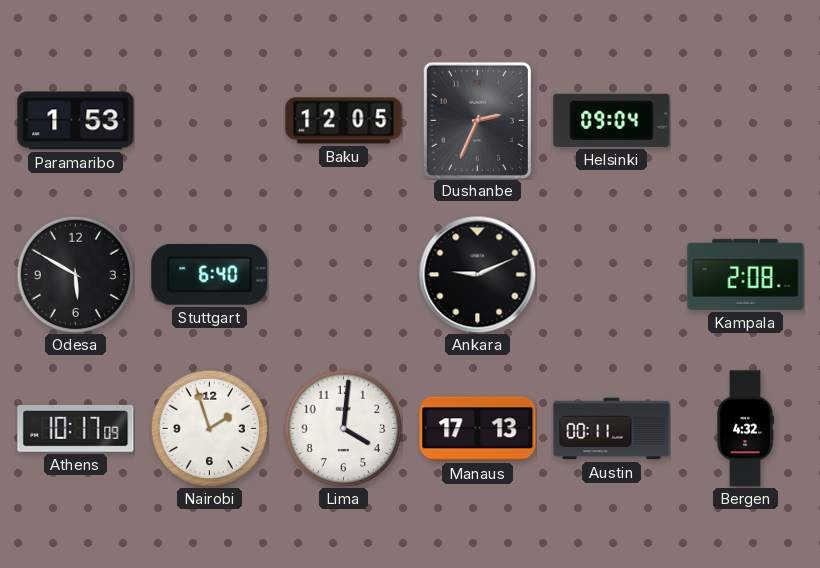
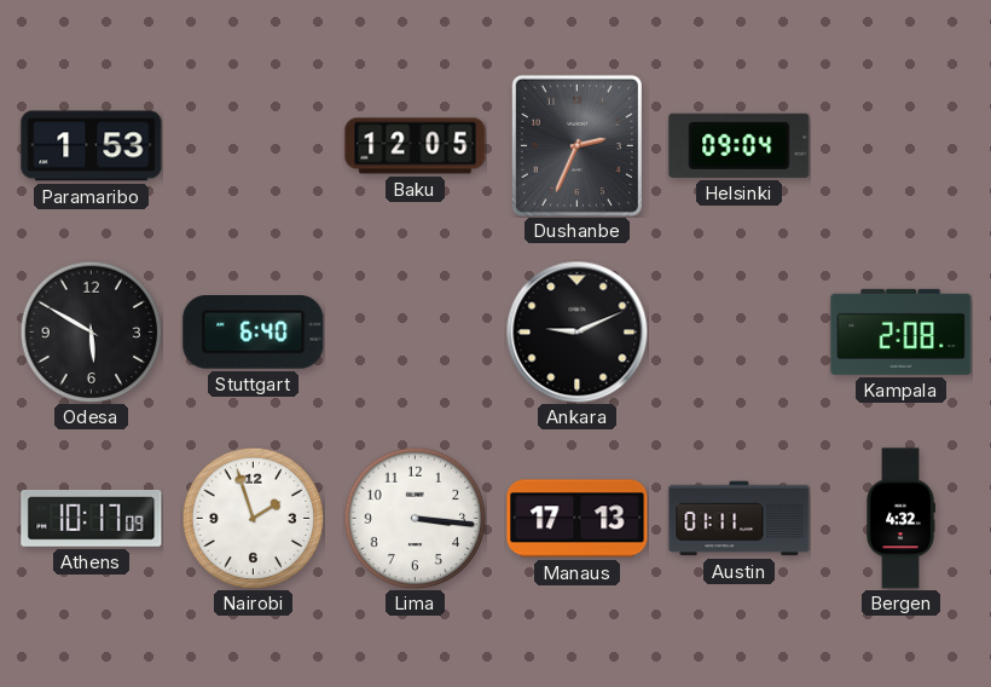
Lima: 4:01 -> 3:16 (415, 518)
Austin: 00:11 -> 01:11 (740, 519)
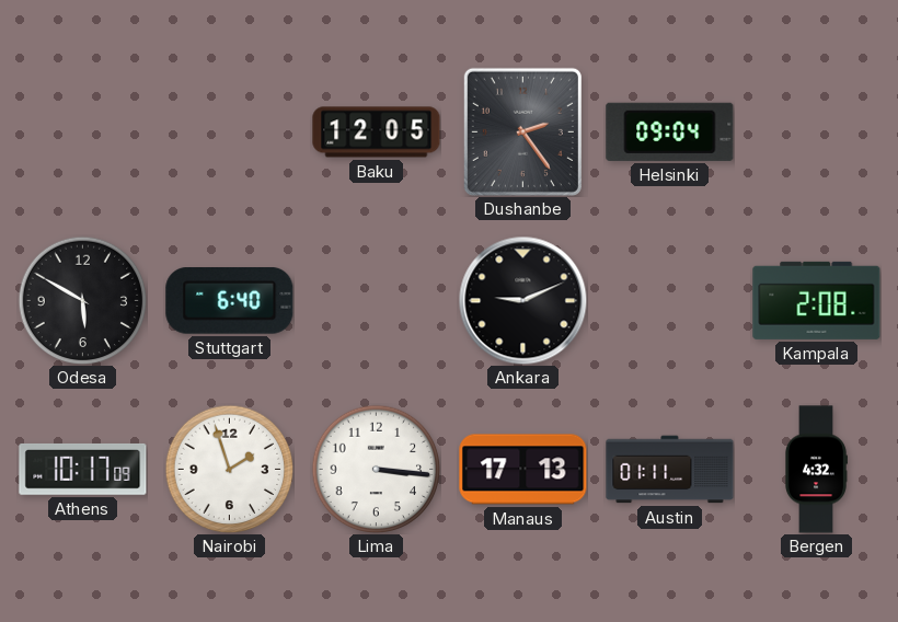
Paramaribo: 1:53 -> none (92, 146)
Dushanbe: 2:34 -> 2:24 (522, 131)
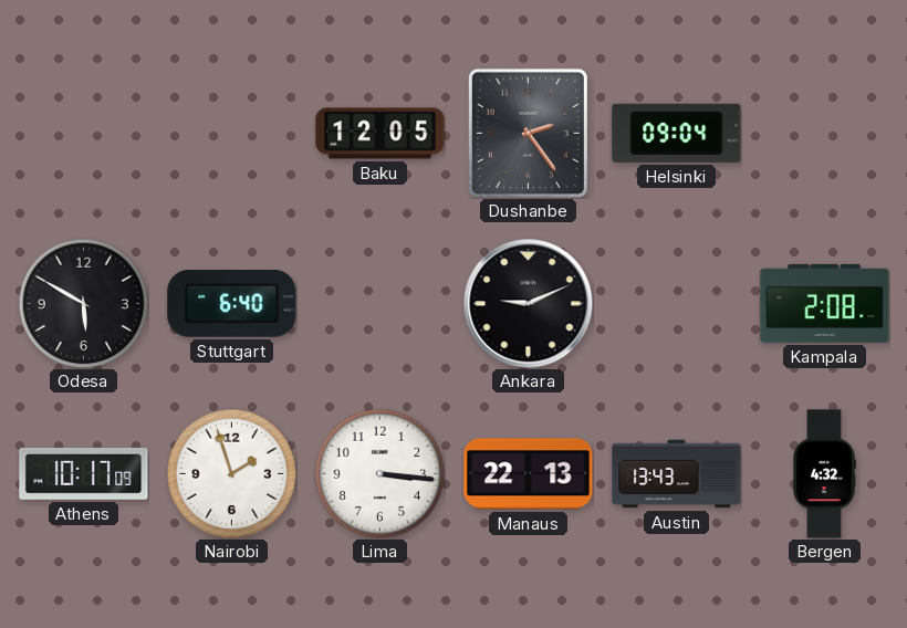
Manaus: 17:13 -> 22:13 (529, 474)
Austin: 01:11 -> 13:43 (677, 474)
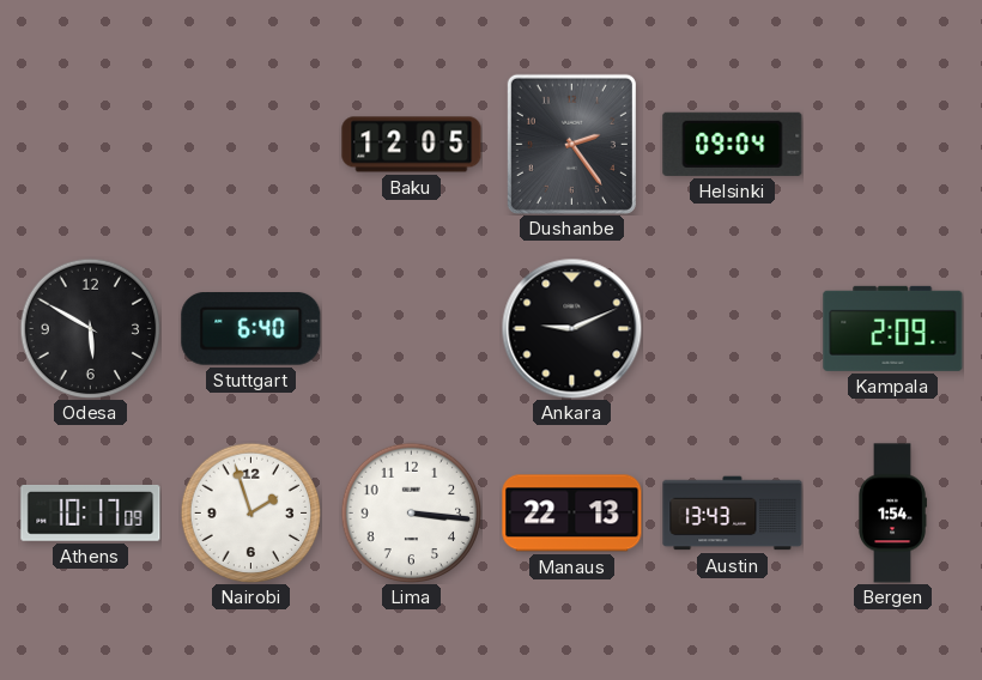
Kampala: 2:08 -> 2:09 (893, 328)
Bergen: 4:32 -> 1:54 (893, 514)
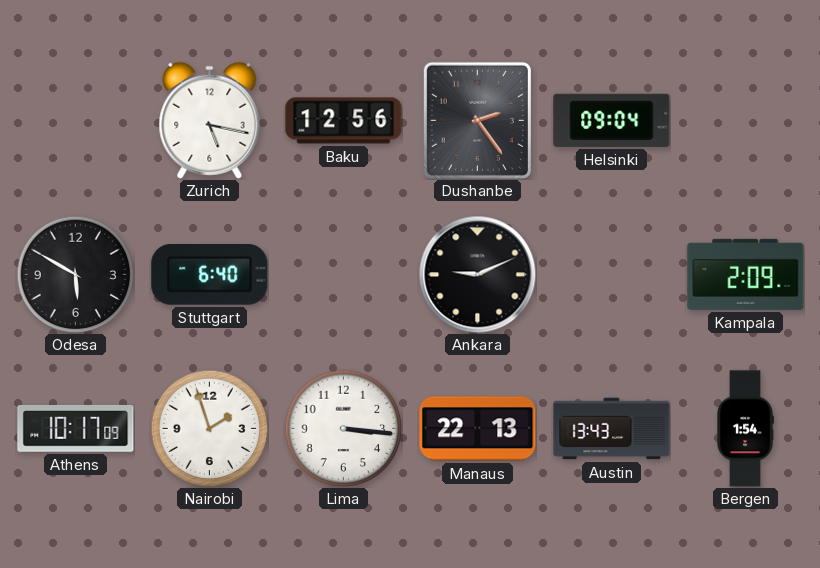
Zurich: none -> 5:17 (210, 120)
Baku: 12:05 -> 12:56 (344, 121)
